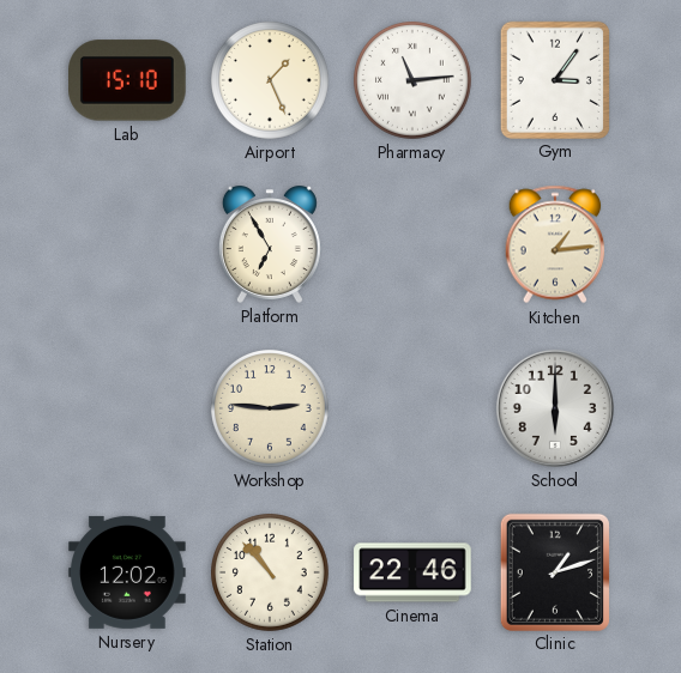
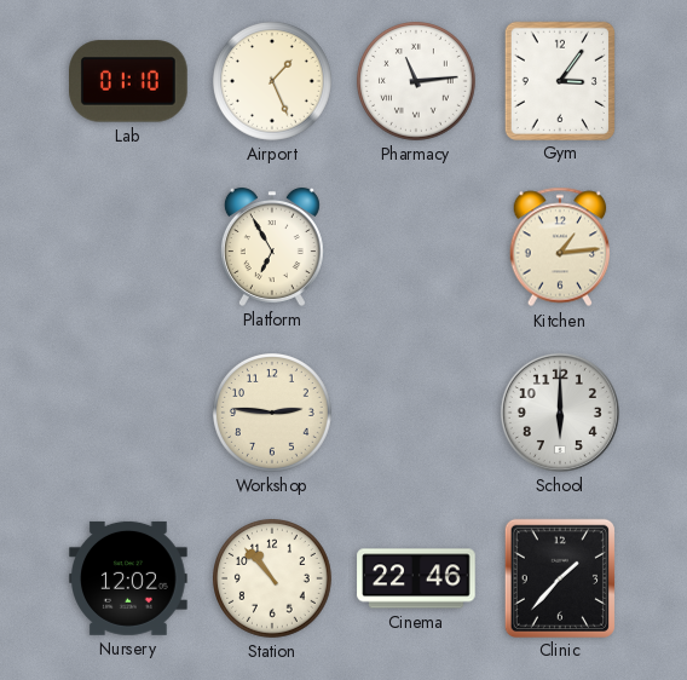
Lab: 15:10 -> 01:10 (129, 81)
Clinic: 1:12 -> 1:37 (560, 577)
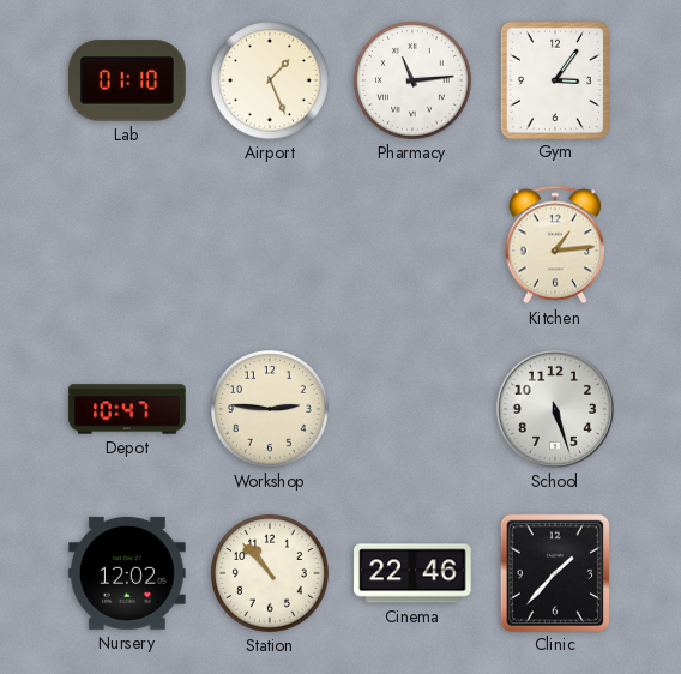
Platform: 6:55 -> none (272, 247)
Depot: none -> 10:47 (127, 409)
School: 6:00 -> 5:27 (555, 409)
